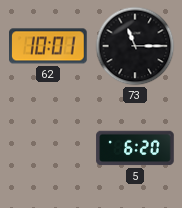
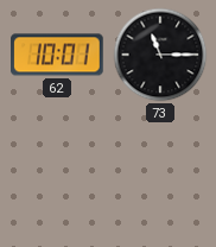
5: 6:20 -> none (135, 148)
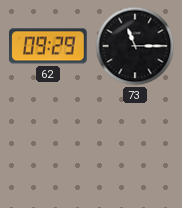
62: 10:01 -> 09:29 (49, 46)
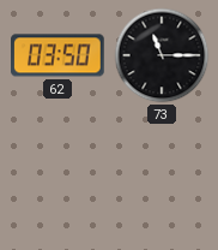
62: 09:29 -> 03:50 (59, 55)
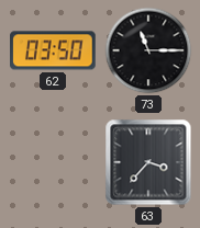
63: none -> 3:37 (148, 162)
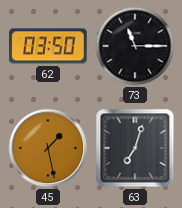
45: none -> 1:28 (48, 148)
63: 3:37 -> 7:03 (135, 148)
